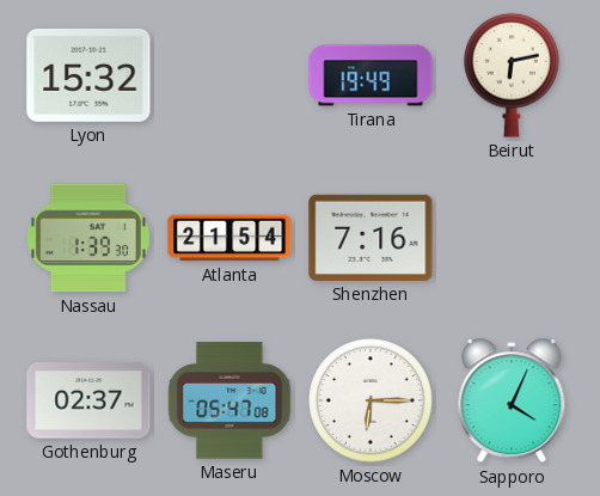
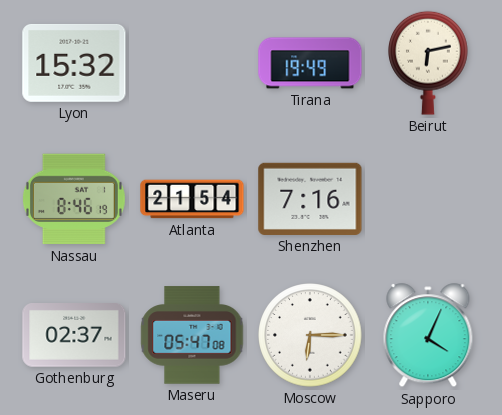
Nassau: 1:39 -> 8:46 (74, 199)
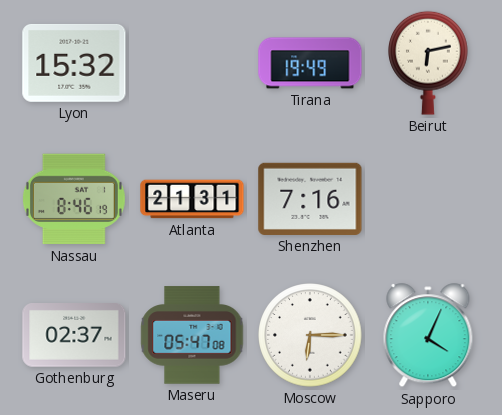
Atlanta: 21:54 -> 21:31 (192, 199)
